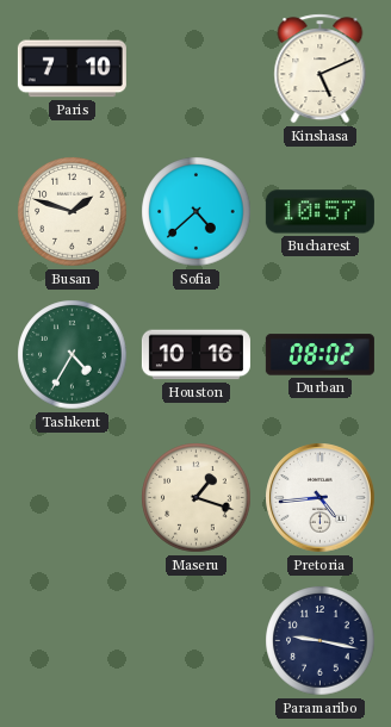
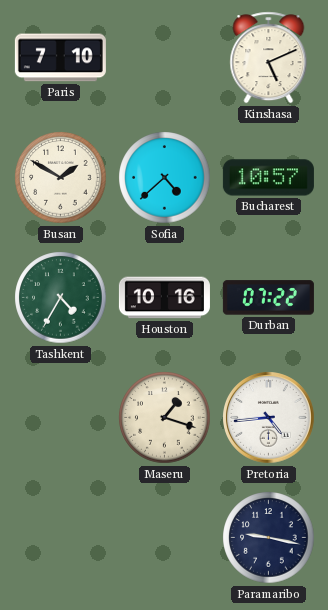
Busan: 1:48 -> 1:50 (61, 178)
Durban: 08:02 -> 07:22 (268, 298)
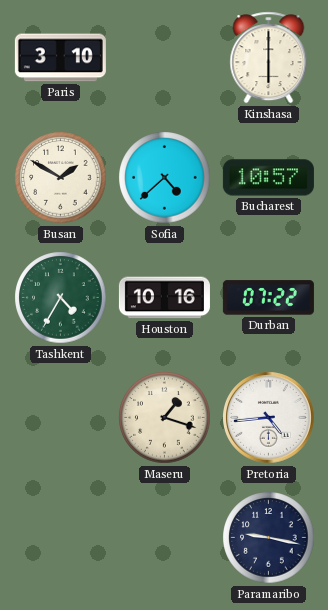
Paris: 7:10 -> 3:10 (60, 58)
Kinshasa: 5:11 -> 6:00 (269, 58)
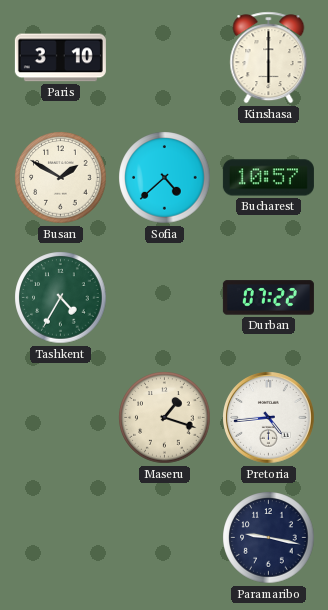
Houston: 10:16 -> none (164, 298)
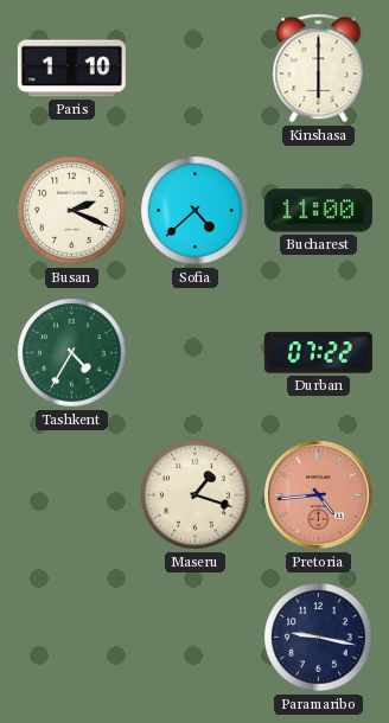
Paris: 3:10 -> 1:10 (71, 69)
Busan: 1:50 -> 2:19 (72, 211)
Bucharest: 10:57 -> 11:00 (318, 211)
Pretoria dial: white -> salmon (319, 495)
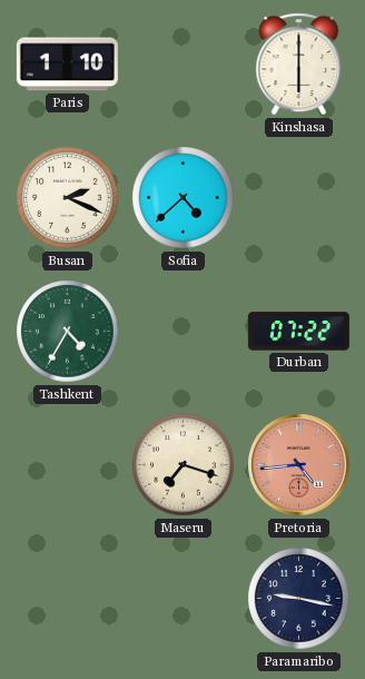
Bucharest: 11:00 -> none (318, 211)
Maseru: 1:18 -> 7:18 (184, 465)
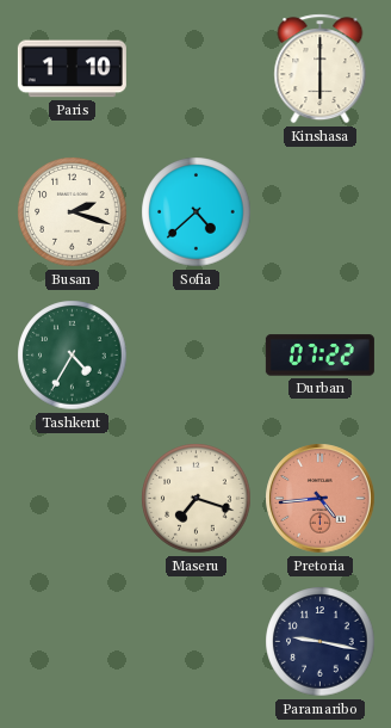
Busan: 2:19 -> 2:18 (73, 212)
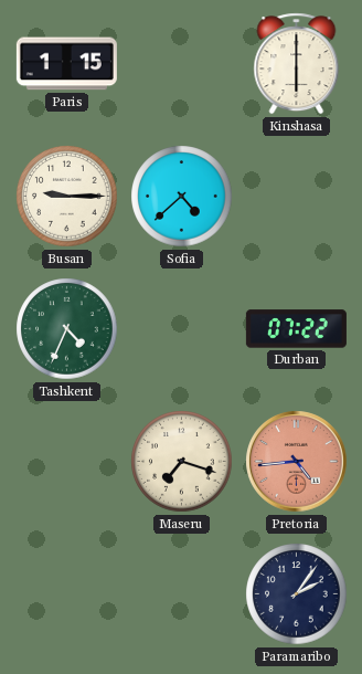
Paris: 1:10 -> 1:15 (66, 64)
Busan: 2:18 -> 9:15 (67, 197)
Tashkent: 4:35 -> 4:34 (67, 329)
Paramaribo: 9:17 -> 2:06 (297, 594)
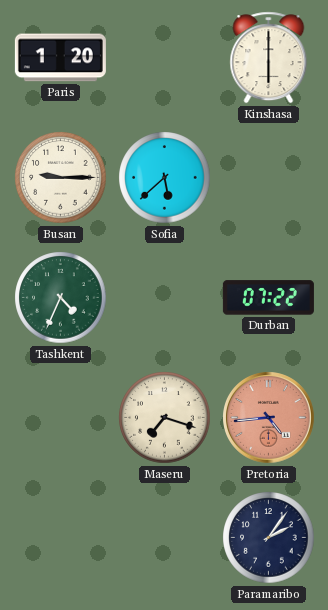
Paris: 1:15 -> 1:20 (60, 58)
Sofia: 4:38 -> 5:38 (165, 178)
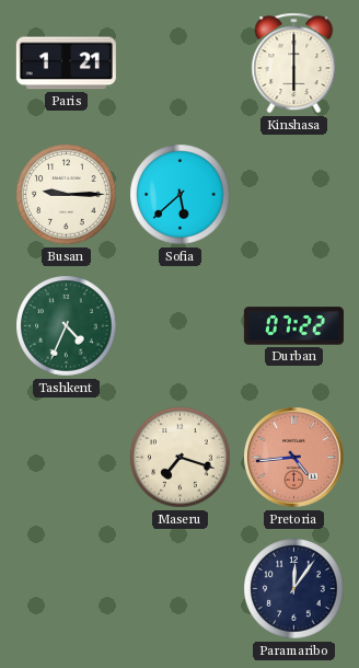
Paris: 1:20 -> 1:21 (66, 64)
Paramaribo: 2:06 -> 12:06 (294, 589)
